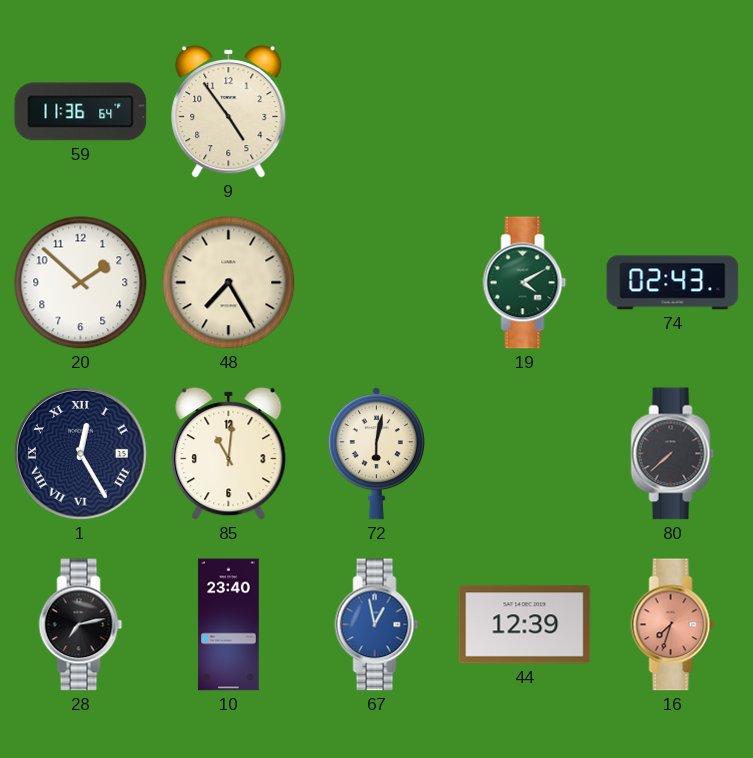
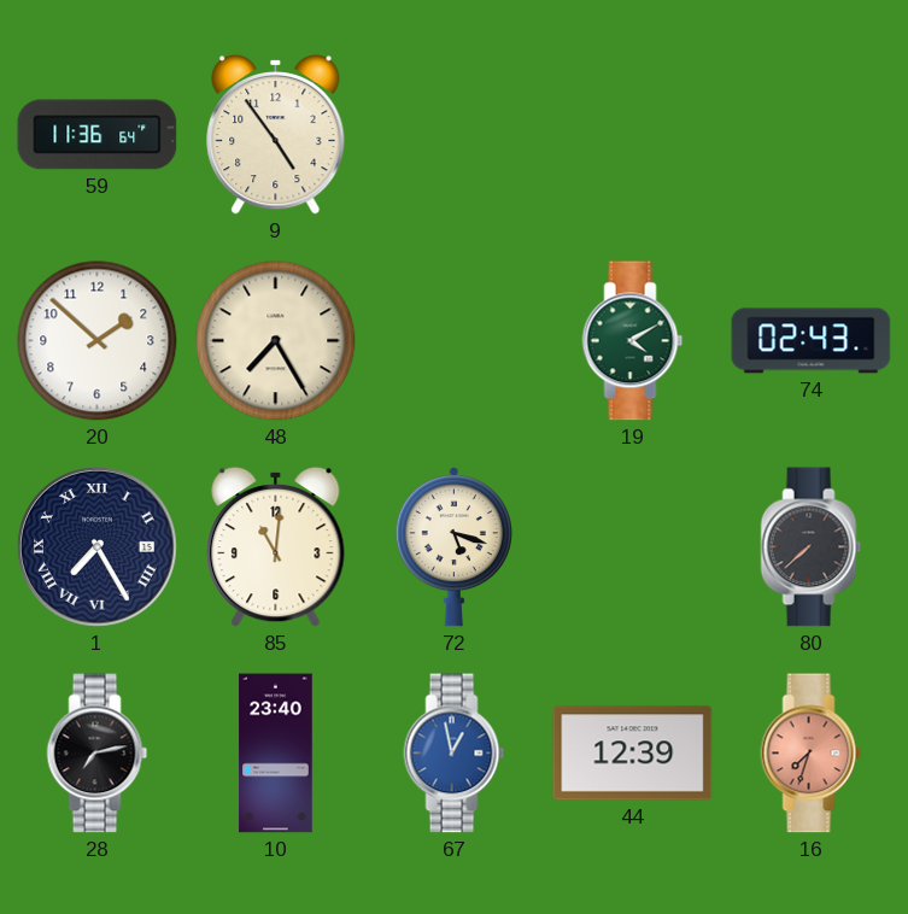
1: 12:25 -> 7:25 (96, 546)
72: 6:02 -> 5:18 (453, 546)
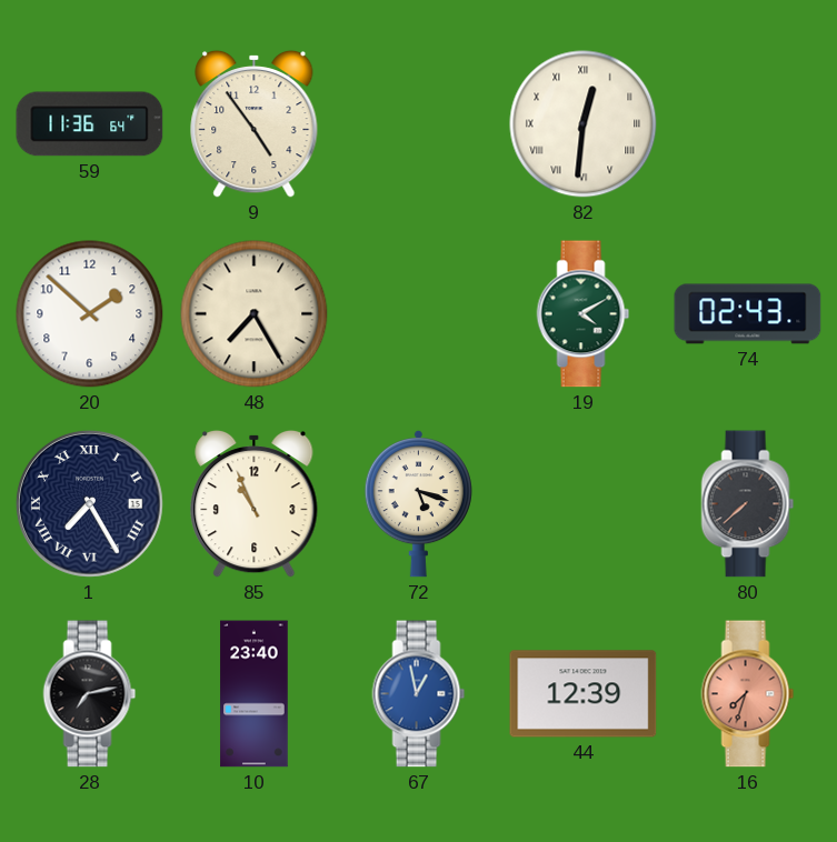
82: none -> 12:31 (584, 124)
85: 11:01 -> 10:56 (255, 503)
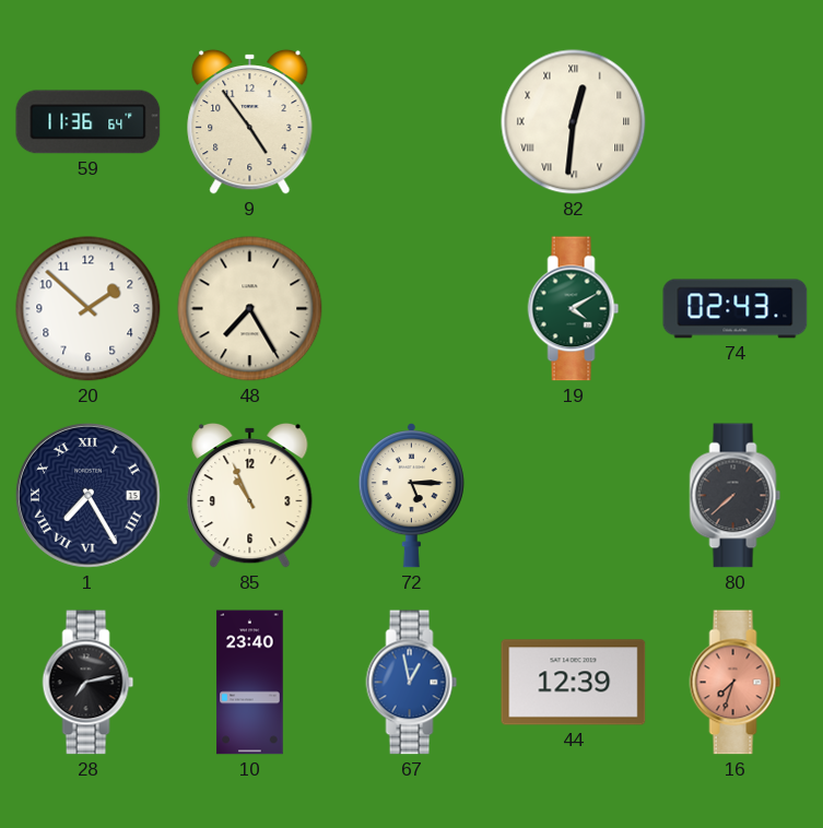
72: 5:18 -> 5:15 (411, 495)
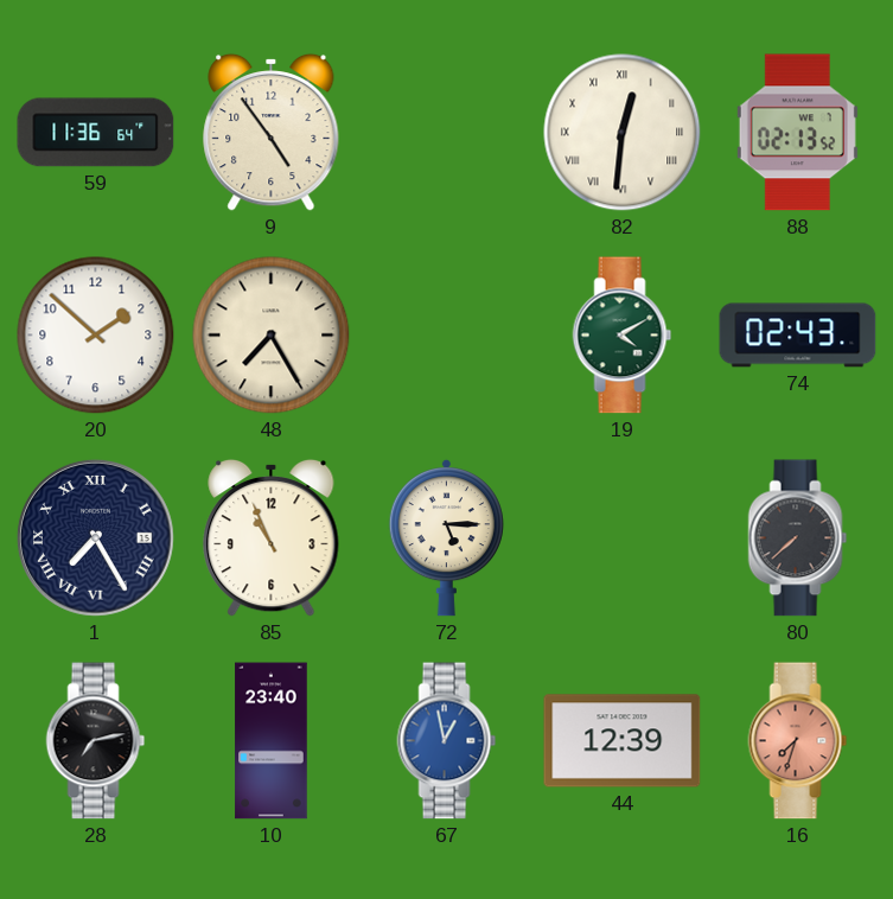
88: none -> 02:13 (797, 133)
